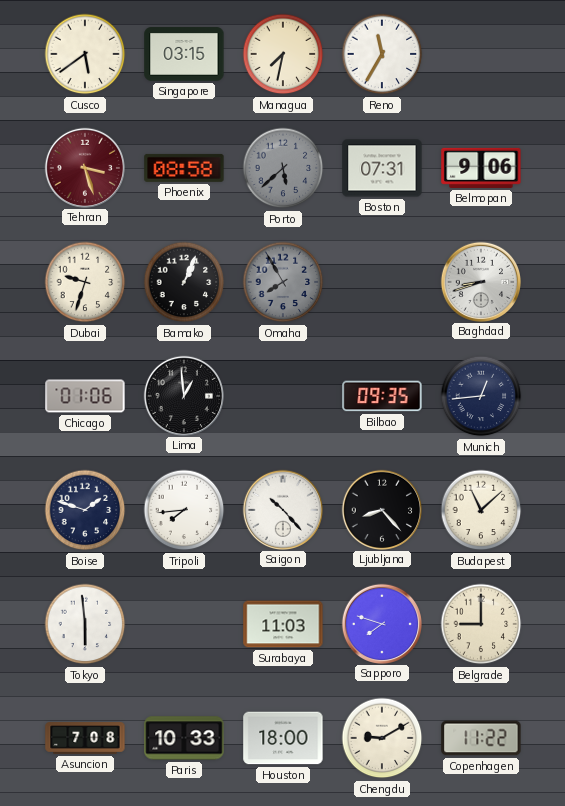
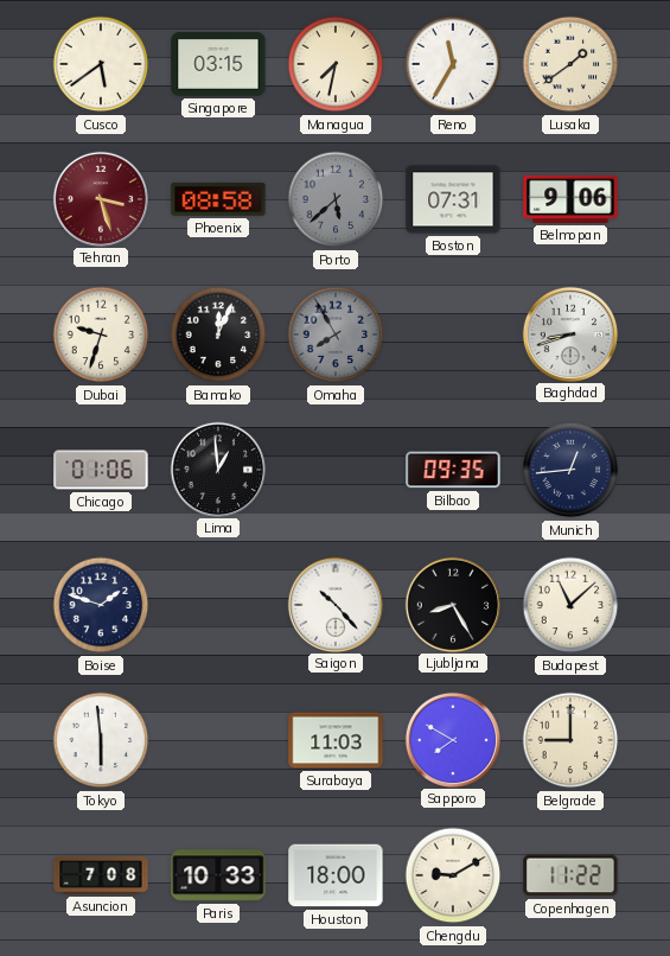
Lusaka: none -> 1:39 (570, 64)
Bamako: 1:04 -> 12:04 (218, 334)
Tripoli: 7:44 -> none (184, 510)
Ljubljana: 8:23 -> 8:25 (452, 604)
Sapporo: 7:48 -> 7:50 (452, 739)
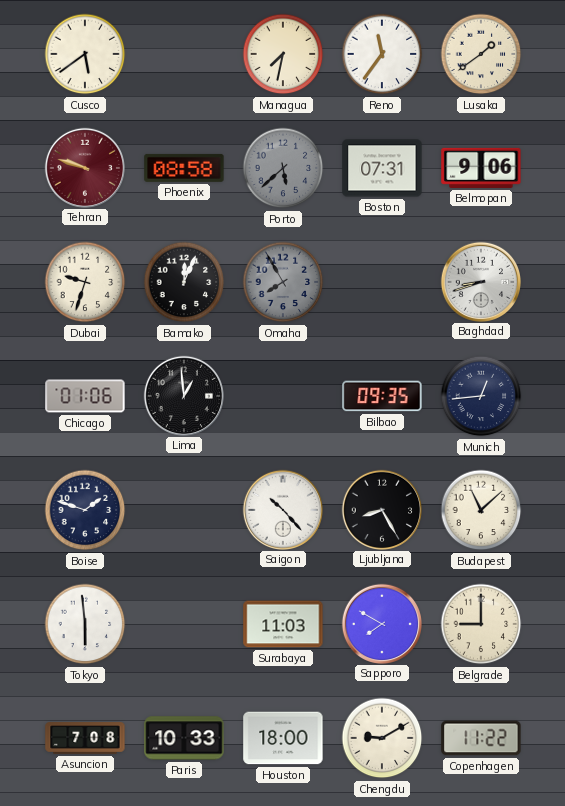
Singapore: 03:15 -> none (218, 64)
Reno: 11:35 -> 11:36 (382, 54)
Tehran: 3:27 -> 9:48 (84, 167)
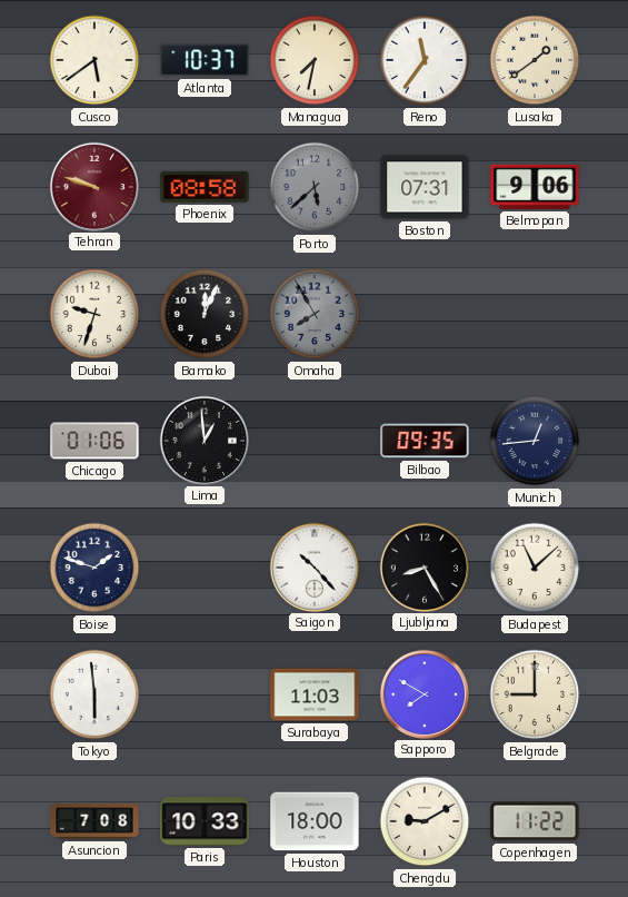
Atlanta: none -> 10:37 (205, 60)
Baghdad: 8:42 -> none (480, 281)
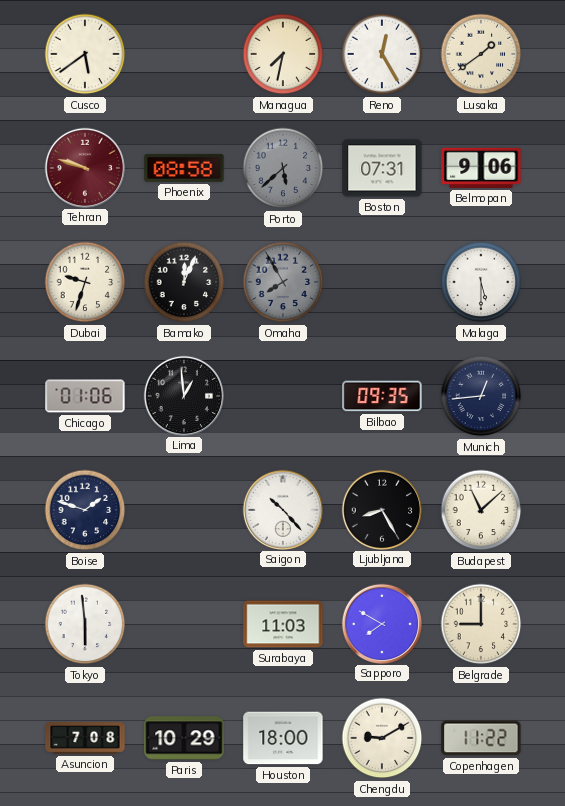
Atlanta: 10:37 -> none (205, 60)
Reno: 11:36 -> 12:25 (382, 54)
Malaga: none -> 5:30 (481, 282)
Paris: 10:33 -> 10:29 (184, 738)
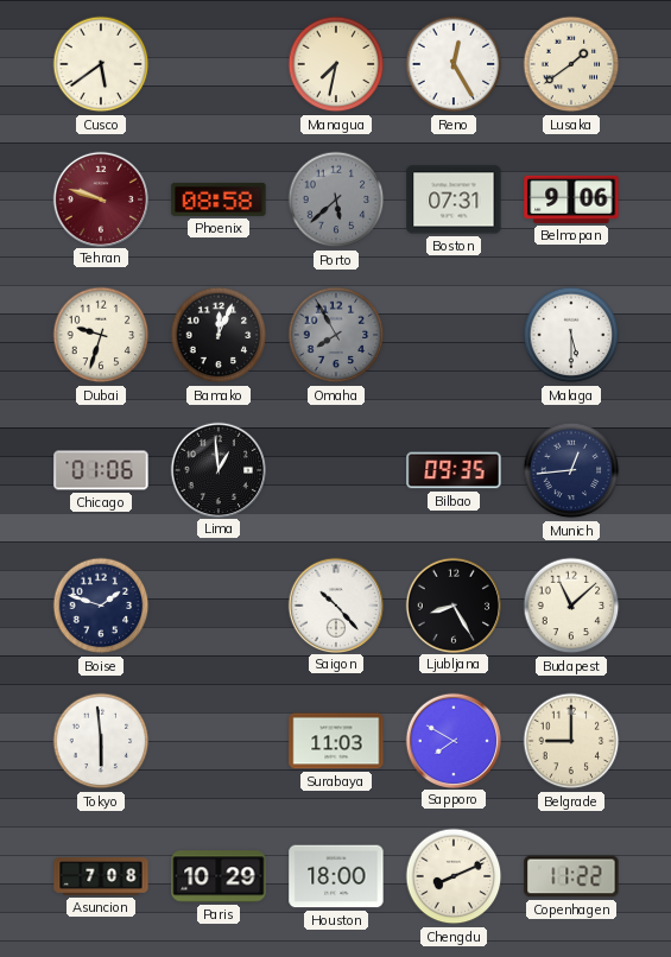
Chengdu: 9:10 -> 8:11 (454, 876)
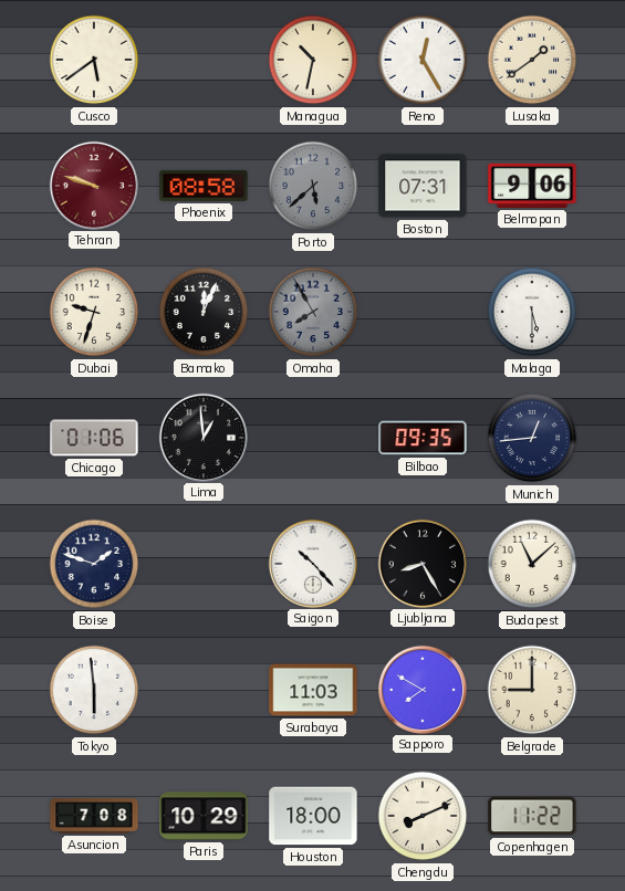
Managua: 7:32 -> 10:32 (313, 60)
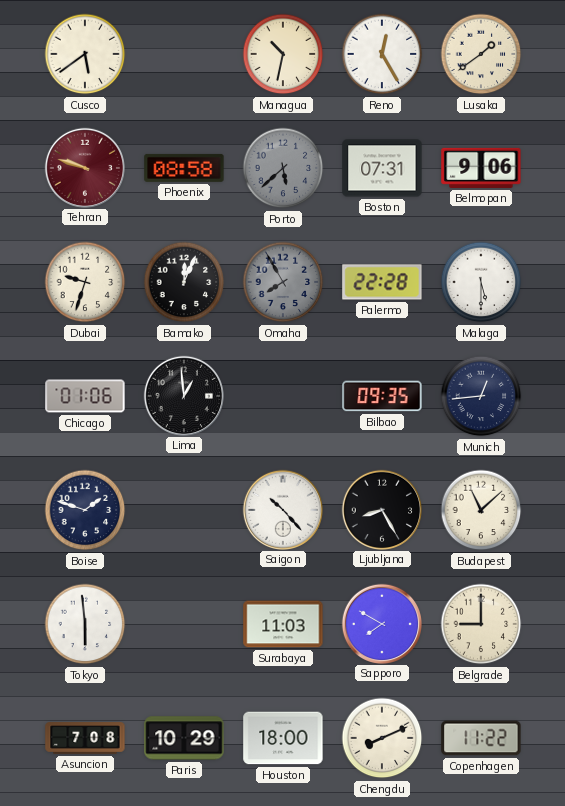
Palermo: none -> 22:28 (382, 282)
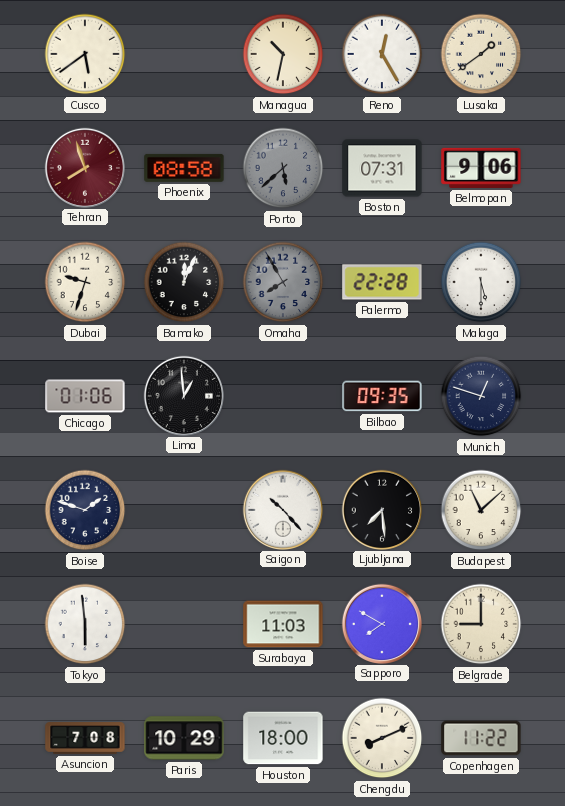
Tehran: 9:48 -> 7:57 (84, 167)
Munich: 12:44 -> 12:48 (481, 396)
Ljubljana: 8:25 -> 7:29 (381, 509)
